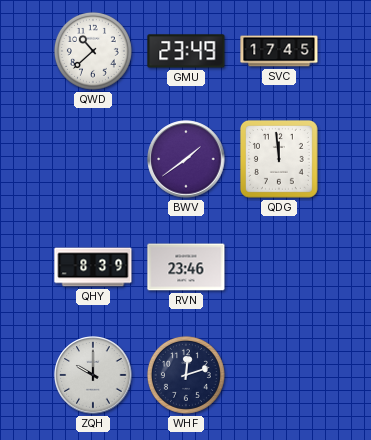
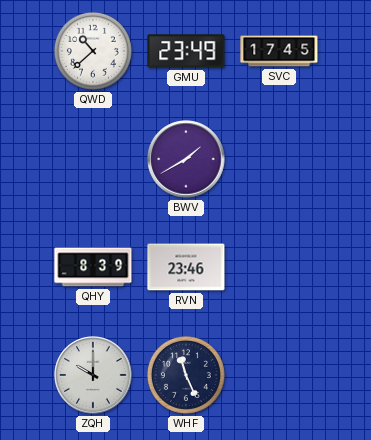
BWV: 1:39 -> 1:40 (186, 159)
QDG: 11:59 -> none (279, 159)
WHF: 12:12 -> 11:26 (186, 375)
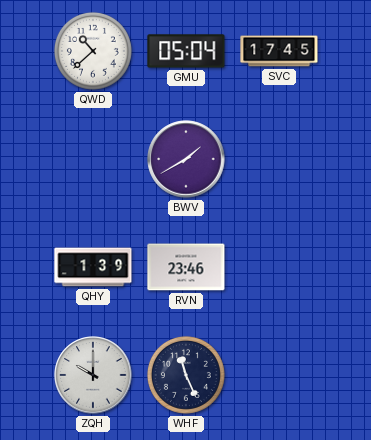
GMU: 23:49 -> 05:04 (186, 51)
QHY: 8:39 -> 1:39 (93, 267)
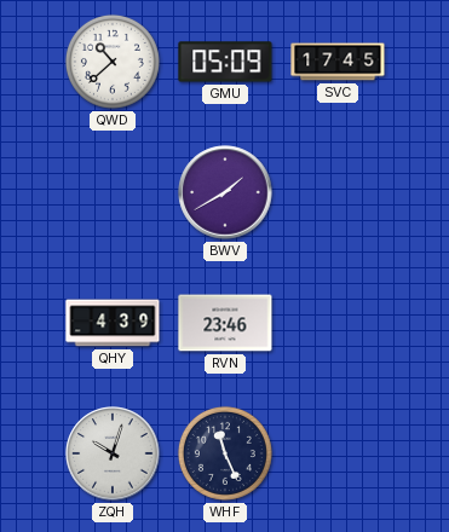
GMU: 05:04 -> 05:09 (225, 62)
QHY: 1:39 -> 4:39 (113, 323)
ZQH: 10:00 -> 10:03 (113, 453)
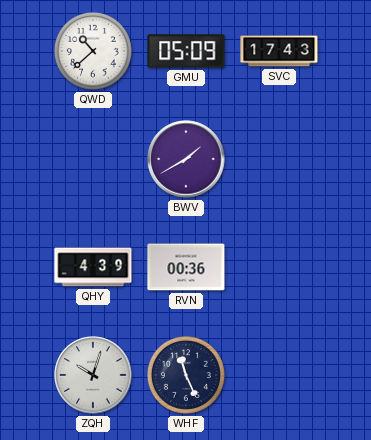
SVC: 17:45 -> 17:43 (279, 51)
RVN: 23:46 -> 00:36 (186, 267)
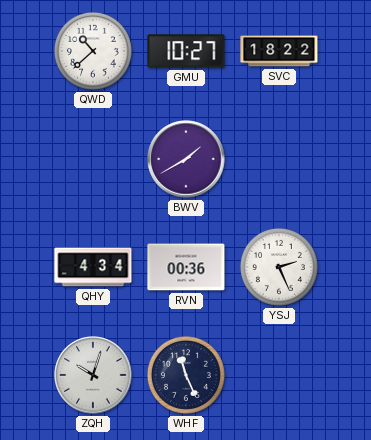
GMU: 05:09 -> 10:27 (186, 51)
SVC: 17:43 -> 18:22 (279, 51)
QHY: 4:39 -> 4:34 (93, 267)
YSJ: none -> 2:26 (279, 267)
